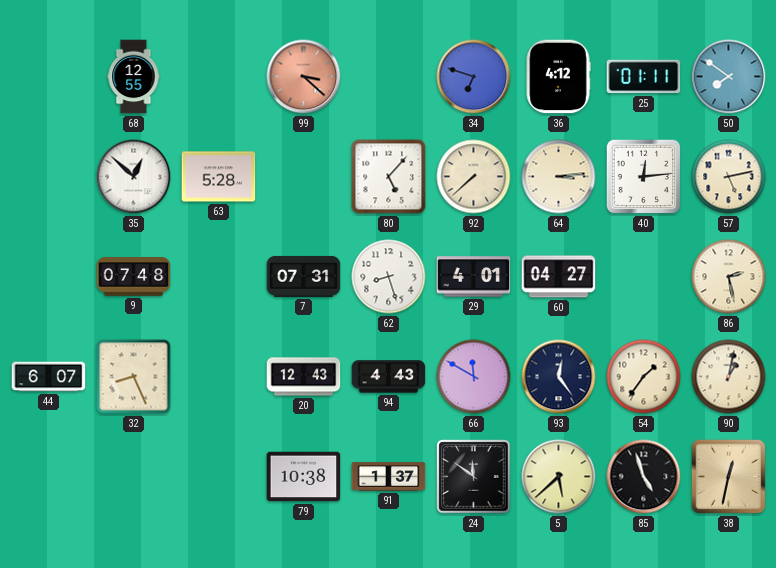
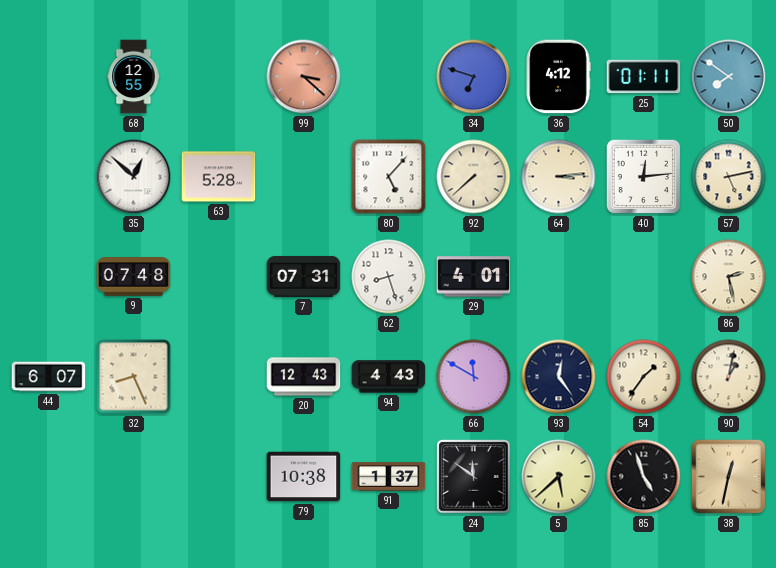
60: 04:27 -> none (559, 277)
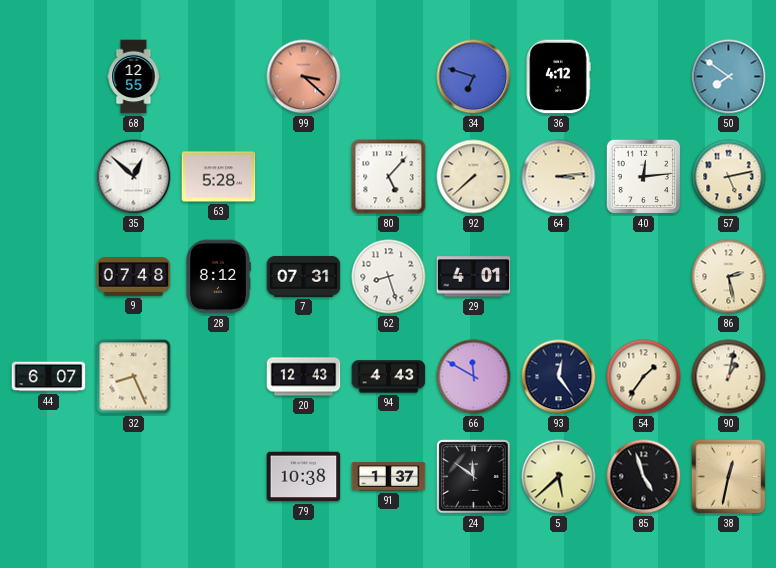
25: 01:11 -> none (644, 77)
28: none -> 8:12 (219, 277)
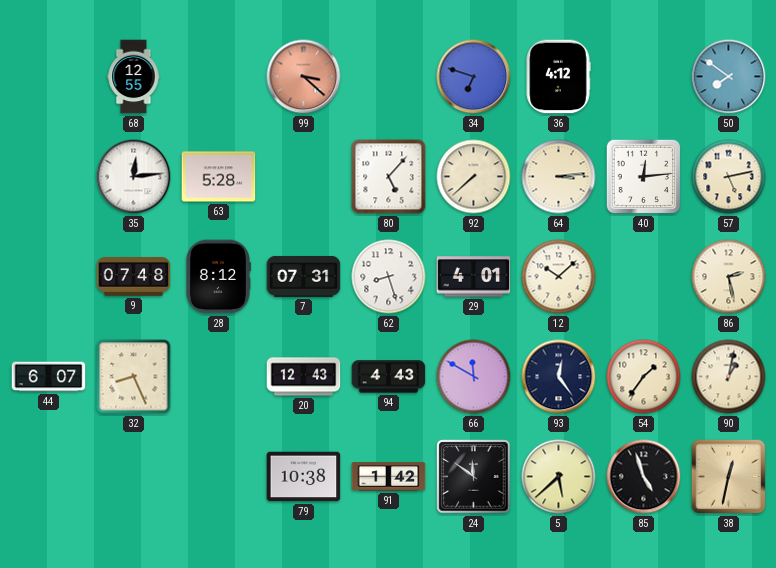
35: 12:52 -> 12:14 (134, 177)
12: none -> 10:08 (559, 277)
91: 1:37 -> 1:42 (389, 477)
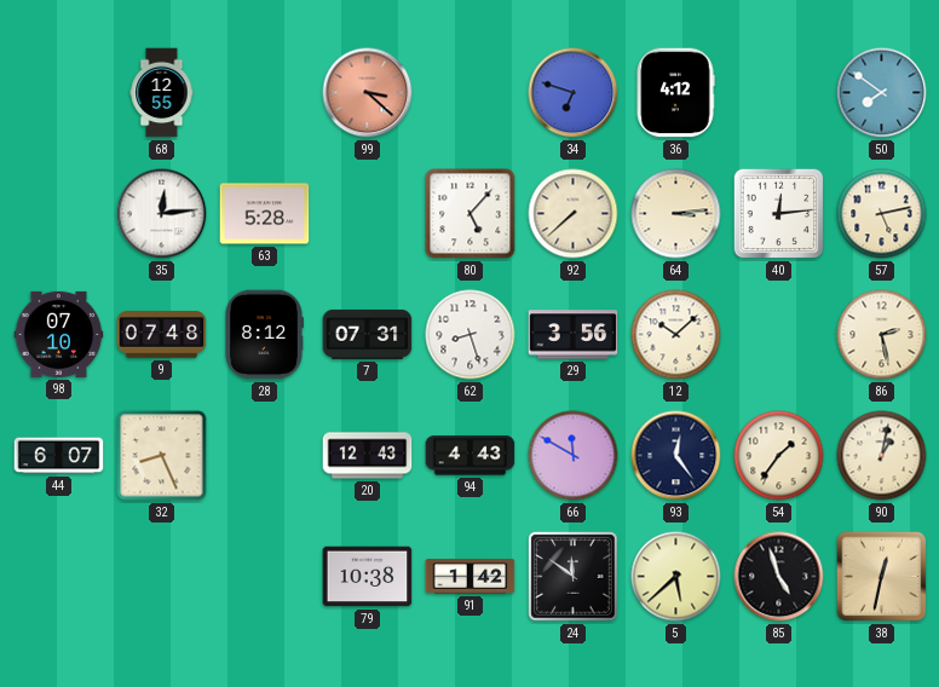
98: none -> 07:10 (59, 334)
29: 4:01 -> 3:56 (574, 335)
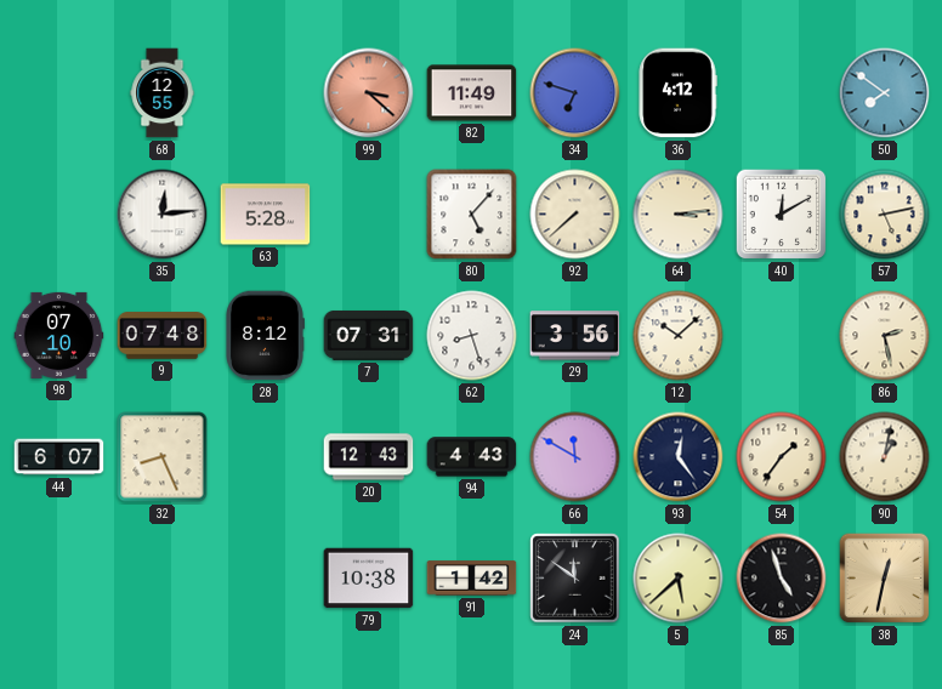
82: none -> 11:49 (472, 93)
40: 12:14 -> 12:10 (782, 215)
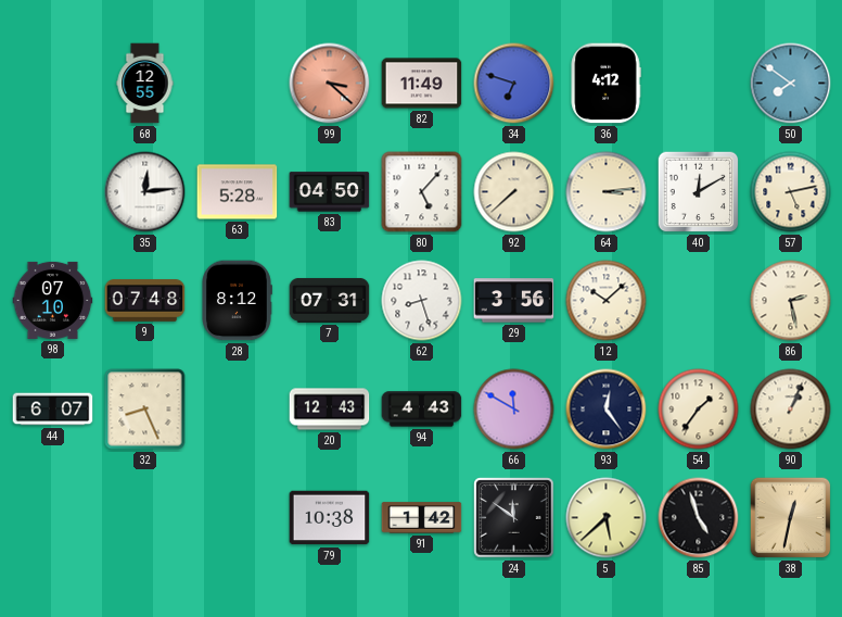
83: none -> 04:50 (330, 192)
90: 1:02 -> 1:04 (791, 410)
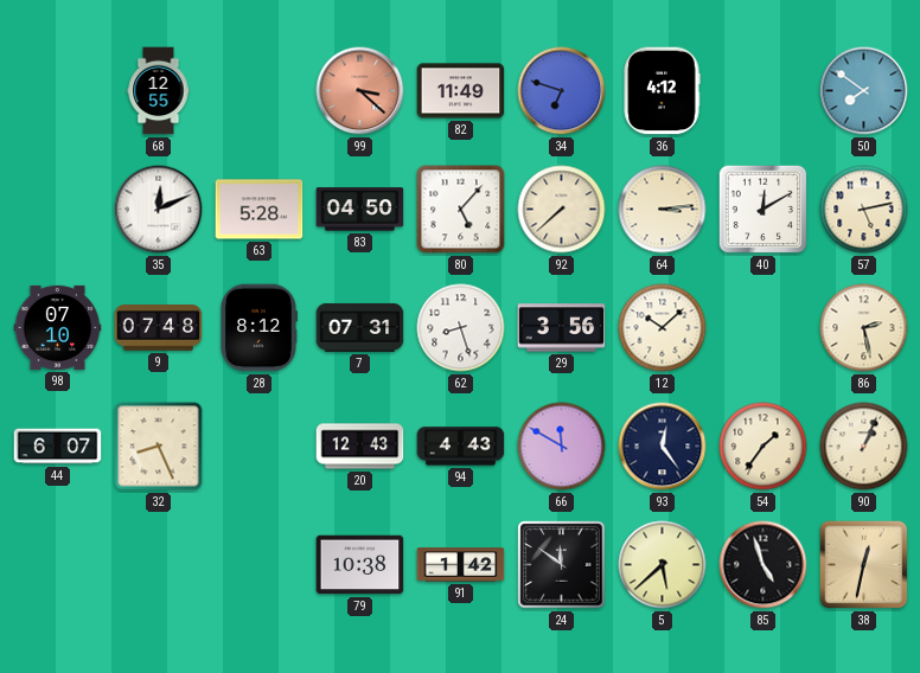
35: 12:14 -> 12:11 (159, 210)
